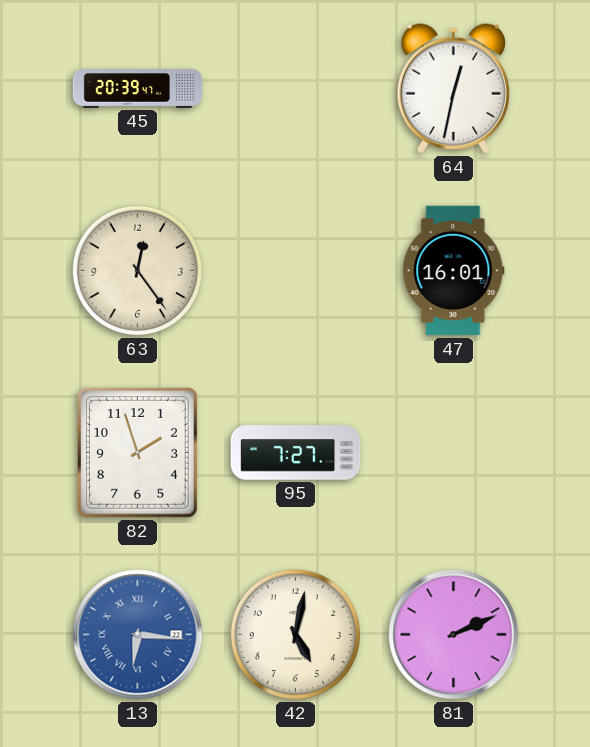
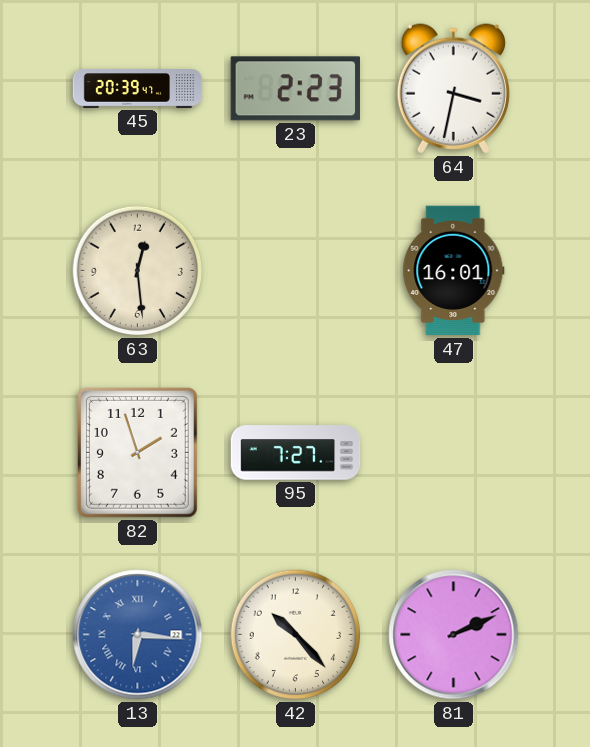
23: none -> 2:23 (295, 89)
64: 12:32 -> 3:32 (453, 89)
63: 12:24 -> 12:29 (138, 271)
42: 5:02 -> 10:23 (296, 635)
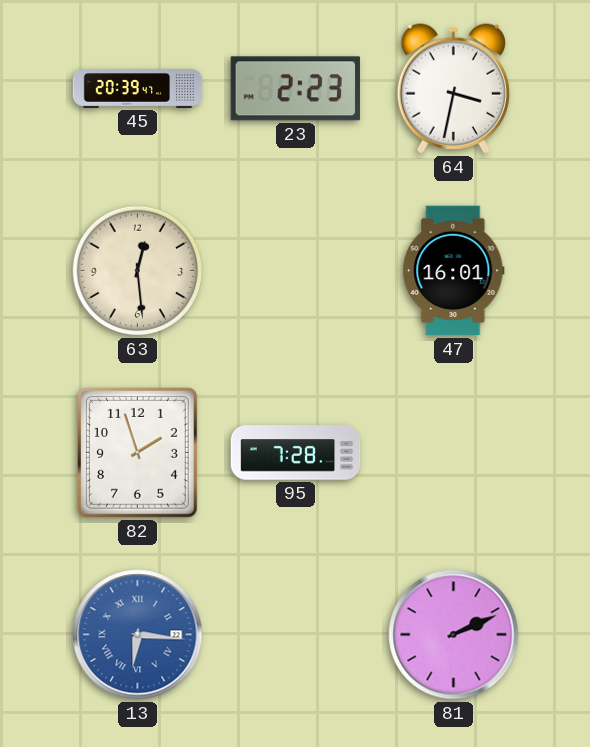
95: 7:27 -> 7:28 (296, 453)
42: 10:23 -> none (296, 635)
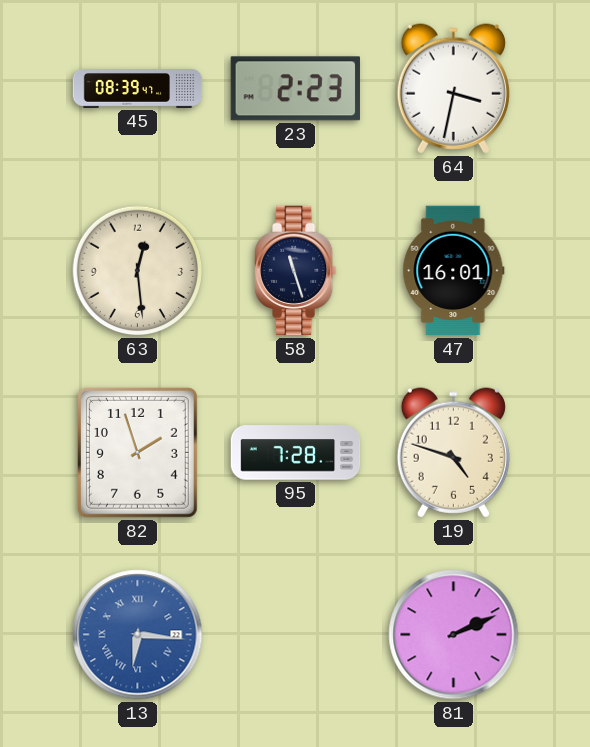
45: 20:39 -> 08:39 (138, 89)
58: none -> 11:27 (296, 271)
19: none -> 4:48 (453, 453)
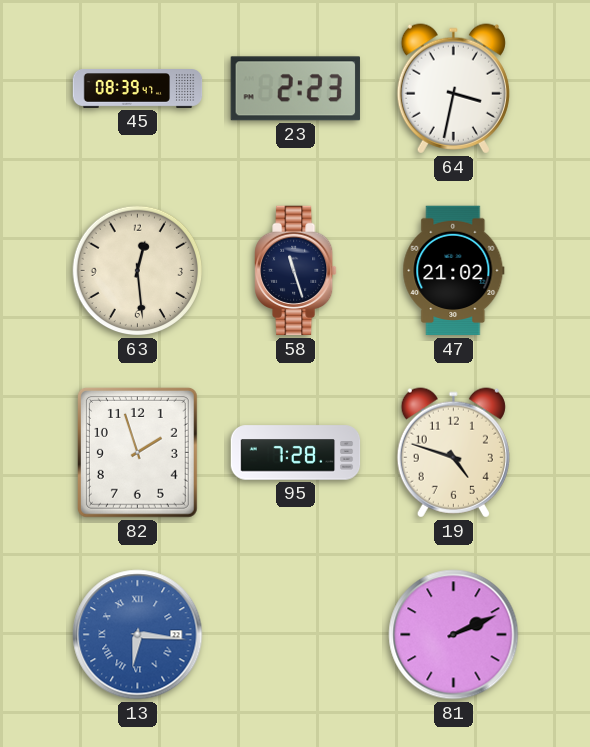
47: 16:01 -> 21:02 (454, 271)
